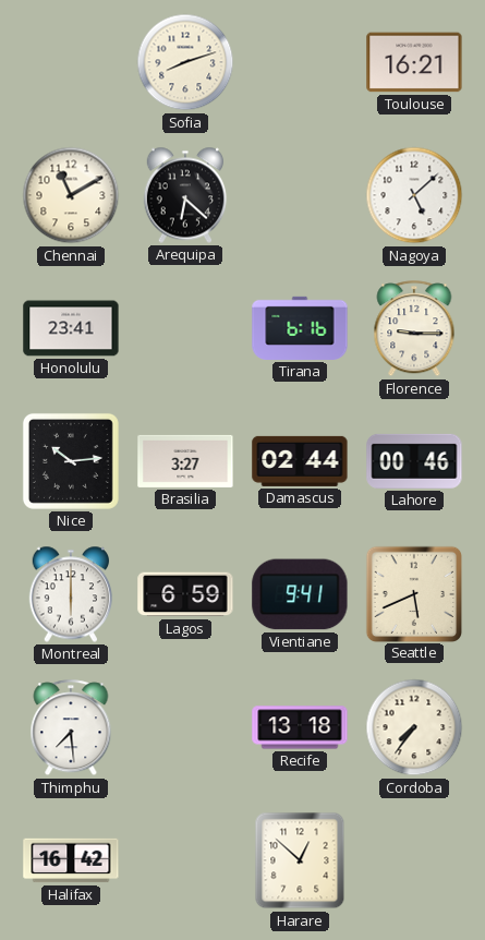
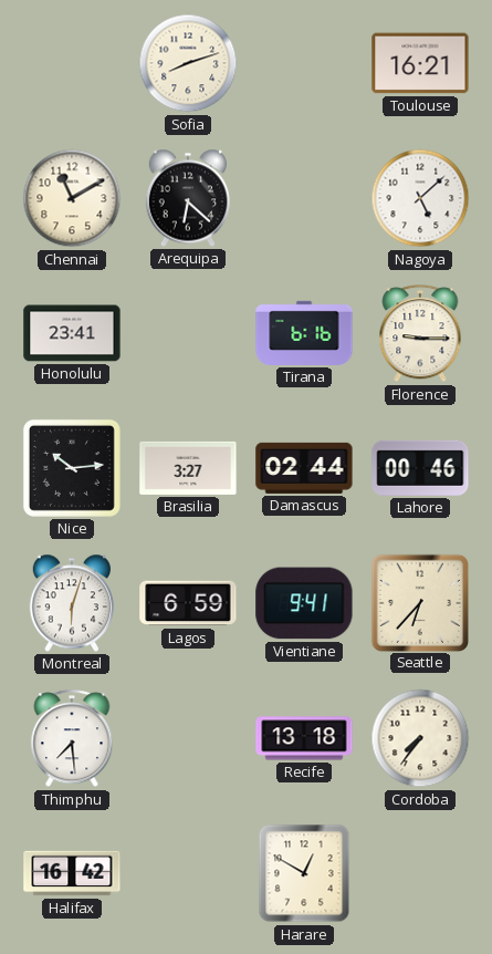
Montreal: 6:00 -> 6:03 (72, 603)
Seattle: 5:41 -> 6:37 (419, 602)
Harare: 12:52 -> 12:50 (304, 873)
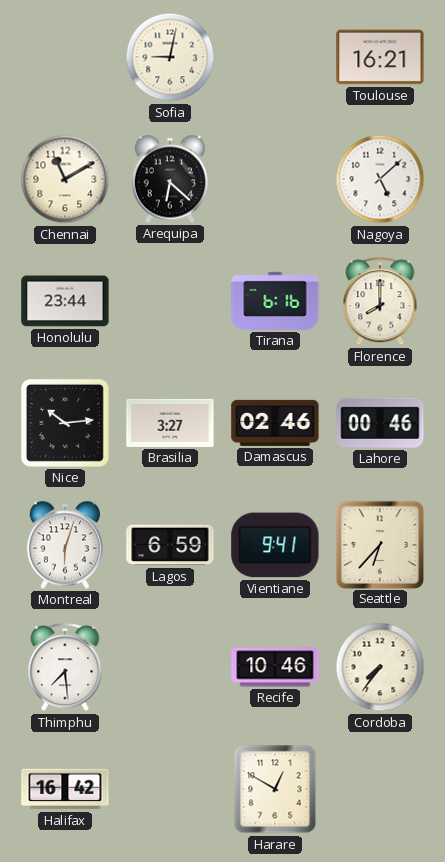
Sofia: 8:12 -> 9:02 (170, 57)
Honolulu: 23:41 -> 23:44 (65, 301)
Florence: 9:15 -> 8:00 (380, 302)
Damascus: 02:44 -> 02:46 (275, 423)
Recife: 13:18 -> 10:46 (275, 667)
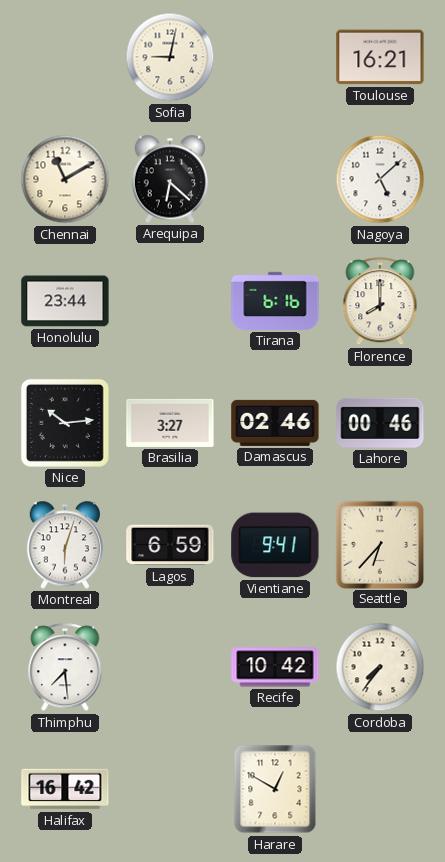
Recife: 10:46 -> 10:42 (275, 667)
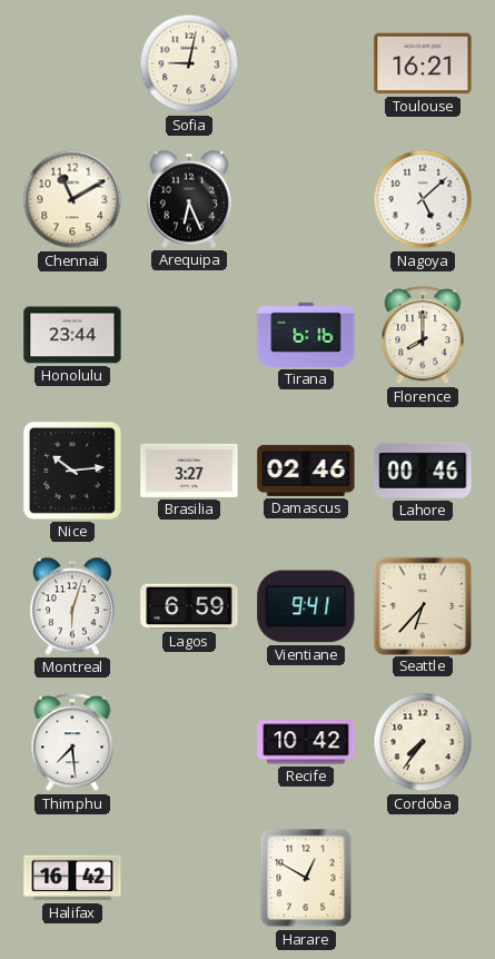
Arequipa: 6:22 -> 6:26 (189, 199)
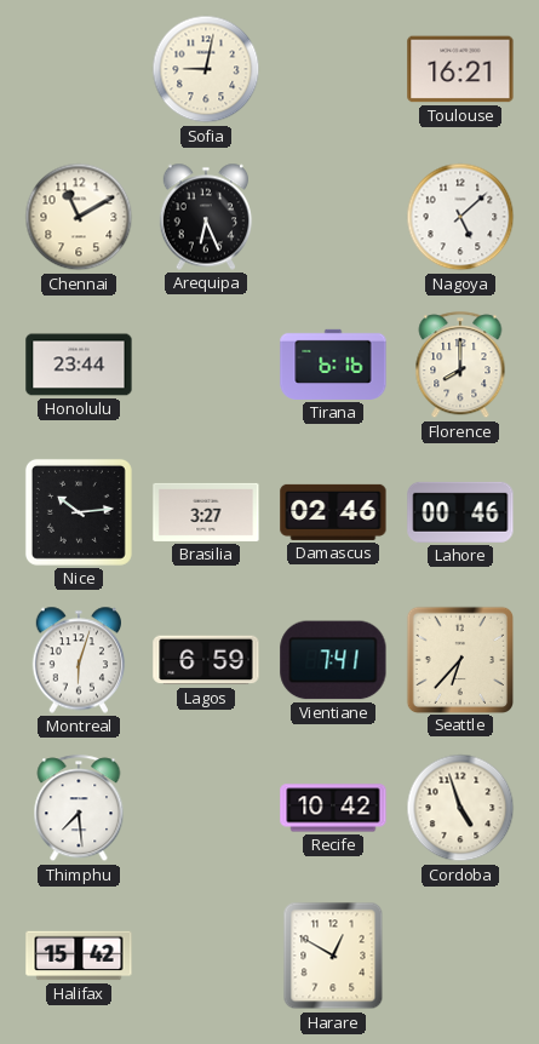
Vientiane: 9:41 -> 7:41 (333, 660)
Cordoba: 7:36 -> 4:57 (460, 808)
Halifax: 16:42 -> 15:42 (79, 956)
